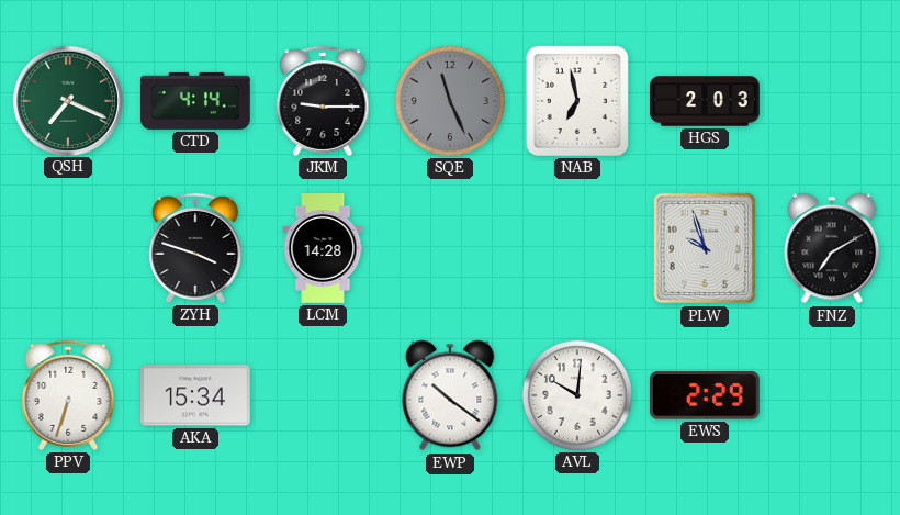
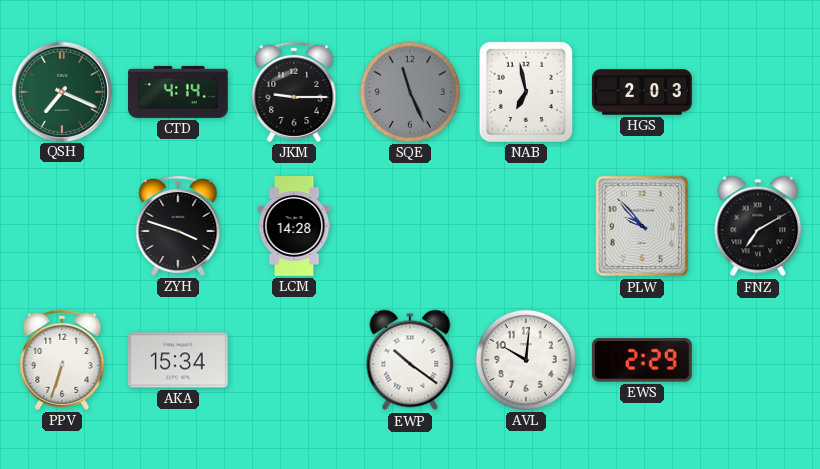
PLW: 9:57 -> 9:53 (642, 226)
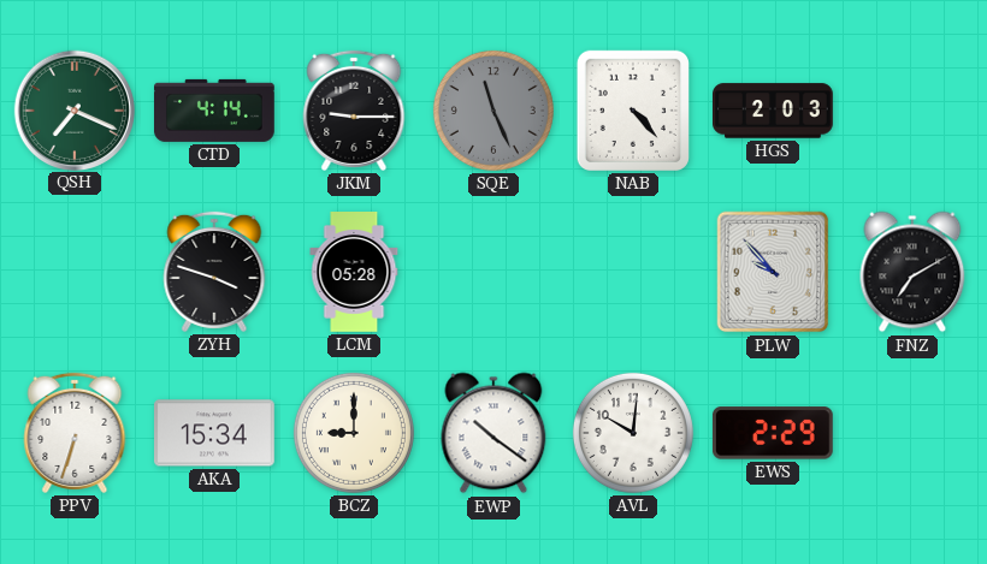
NAB: 6:58 -> 4:23 (633, 111)
LCM: 14:28 -> 05:28 (354, 273)
BCZ: none -> 9:00 (354, 433)
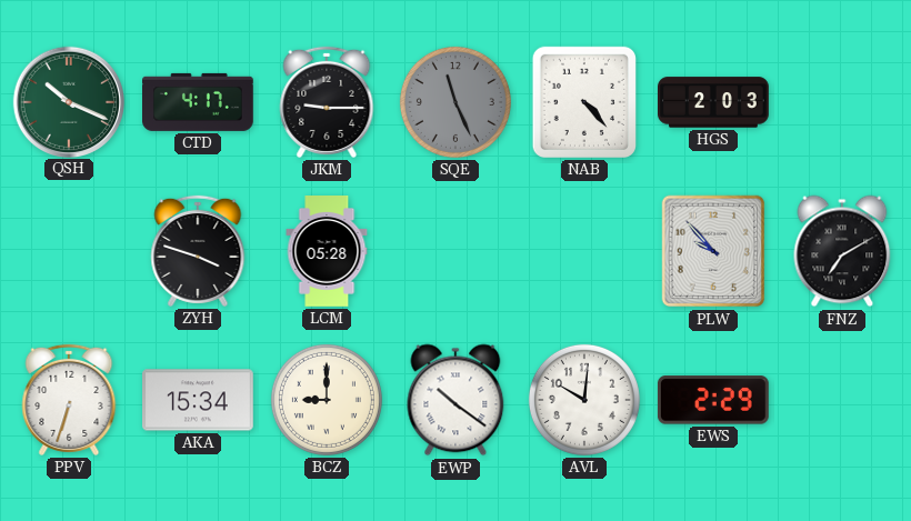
QSH: 7:19 -> 10:19 (68, 101)
CTD: 4:14 -> 4:17 (199, 102)
